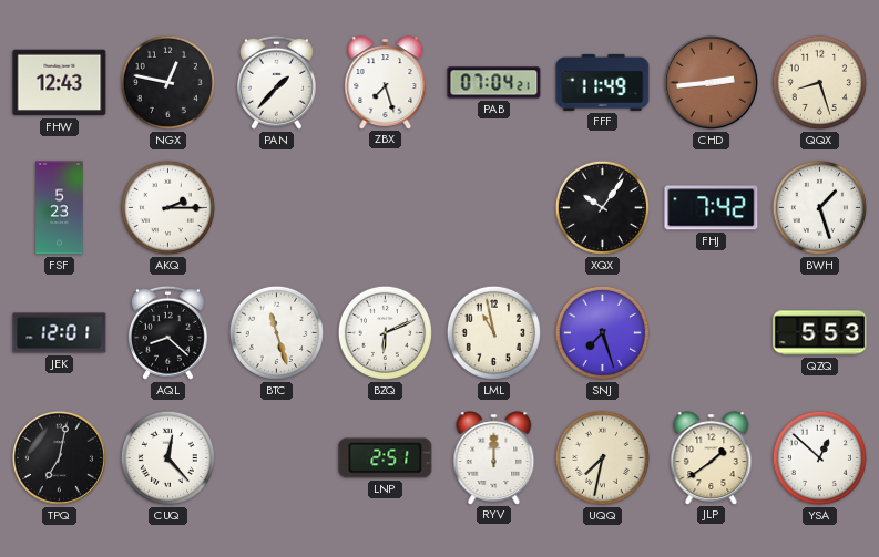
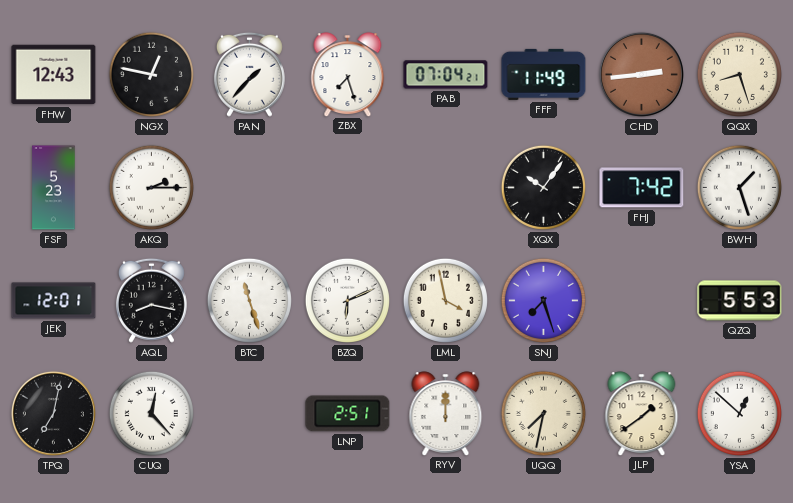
AQL: 8:22 -> 8:17 (151, 300)
LML: 10:58 -> 3:58 (445, 300)
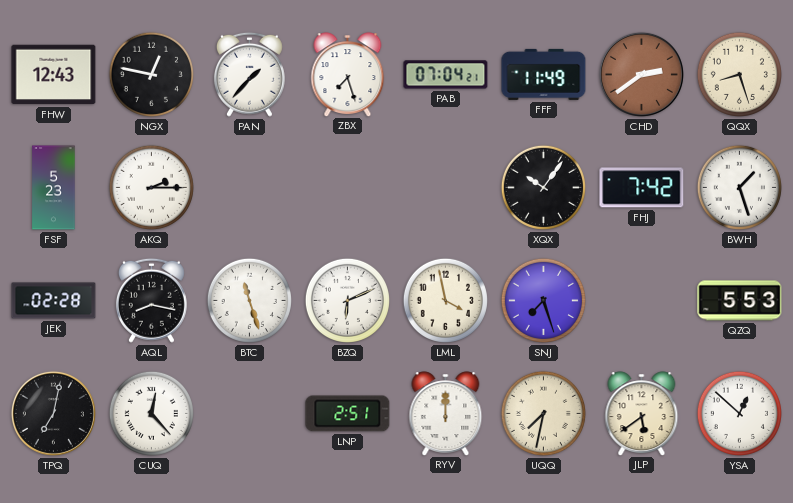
CHD: 2:44 -> 2:39 (641, 74)
JEK: 12:01 -> 02:28 (54, 301)
JLP: 1:39 -> 5:39 (642, 413)
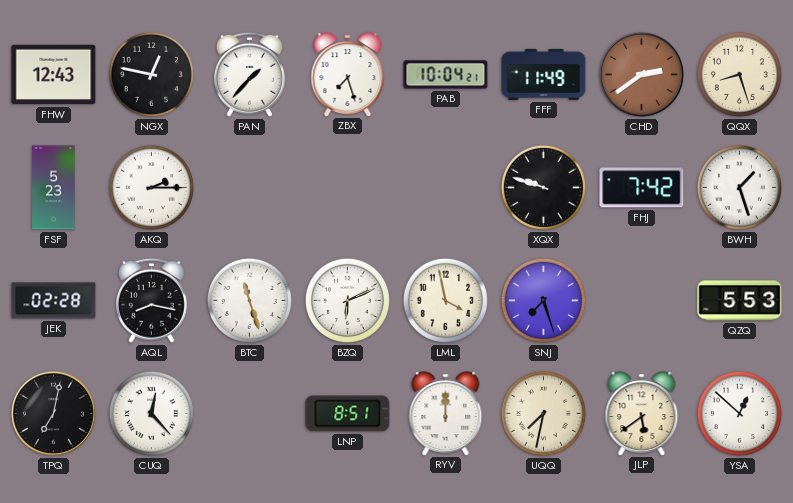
PAB: 07:04 -> 10:04 (446, 75)
XQX: 10:06 -> 9:48 (543, 187)
LNP: 2:51 -> 8:51 (348, 414)
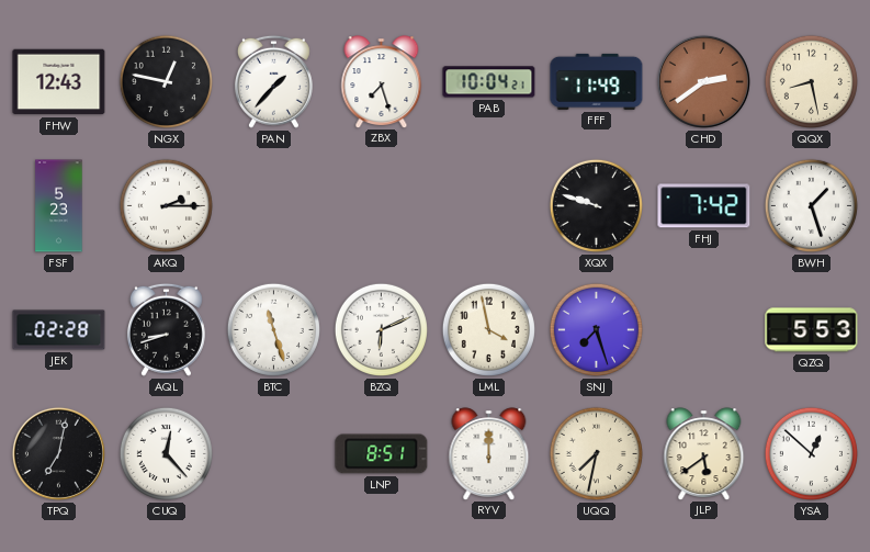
QQX: 8:27 -> 8:28 (811, 81)
AQL: 8:17 -> 8:42 (166, 329)
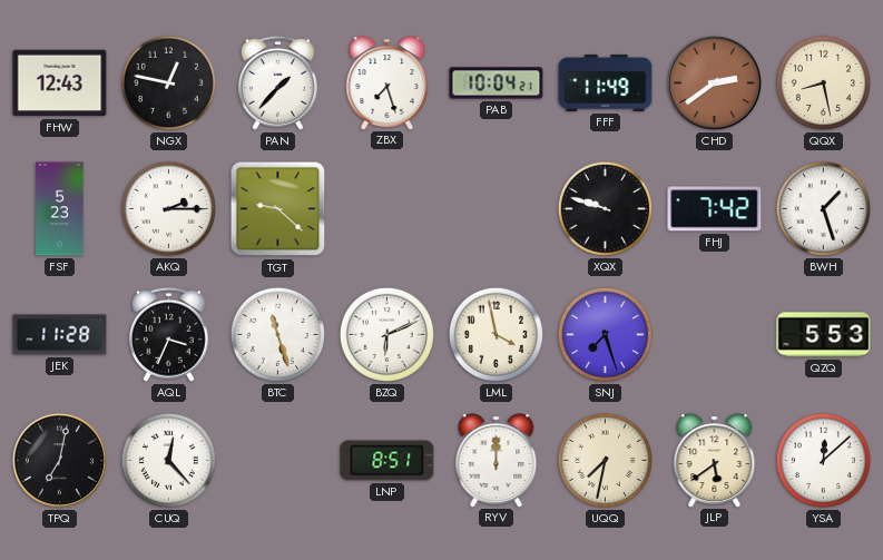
TGT: none -> 9:22 (278, 209)
JEK: 02:28 -> 11:28 (60, 335)
AQL: 8:42 -> 3:34 (168, 334)
YSA: 12:52 -> 12:08 (823, 460)
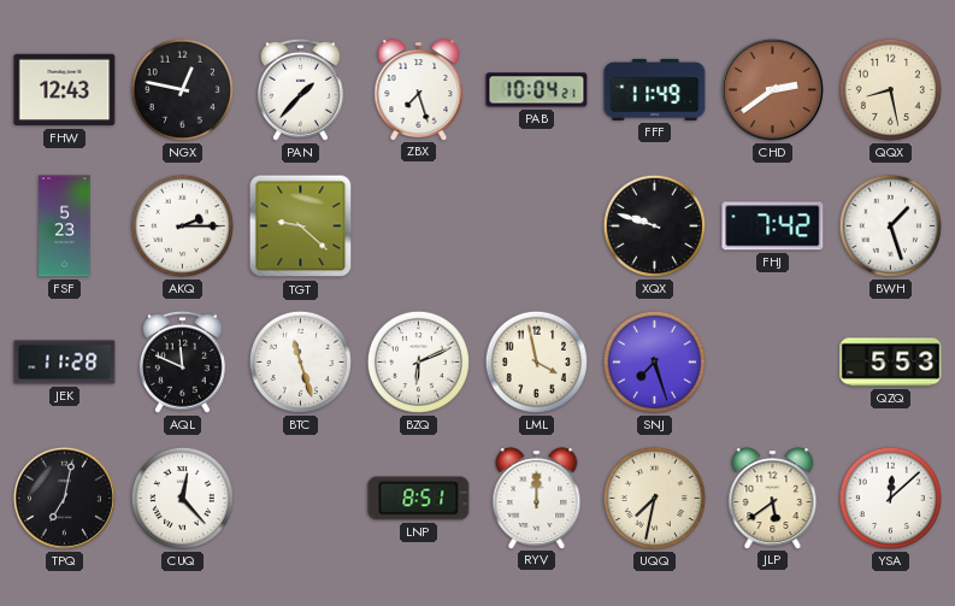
AQL: 3:34 -> 11:49 (182, 361)
